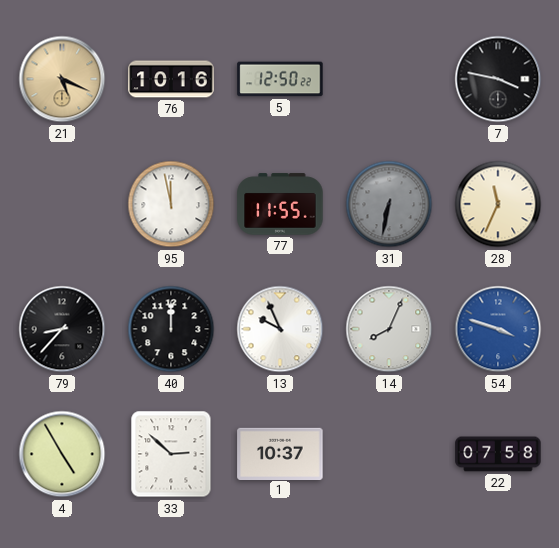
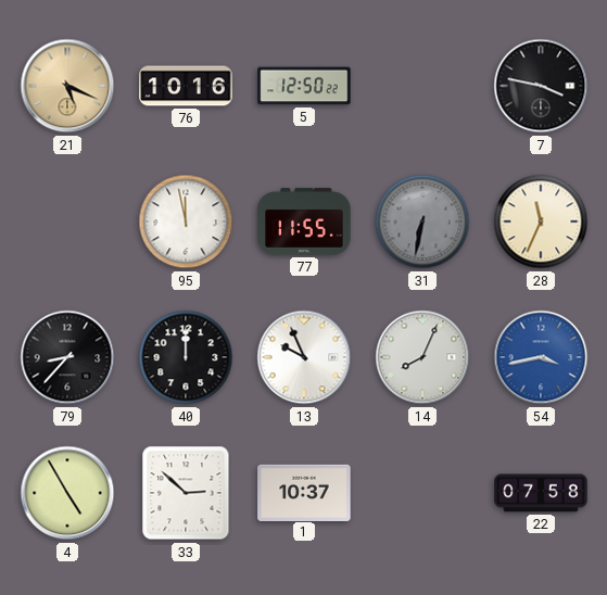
54: 3:48 -> 3:43 (541, 357)
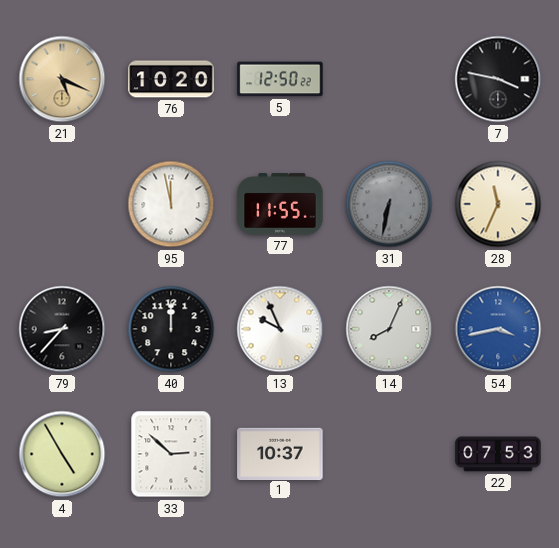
76: 10:16 -> 10:20 (171, 79)
22: 07:58 -> 07:53 (498, 454)
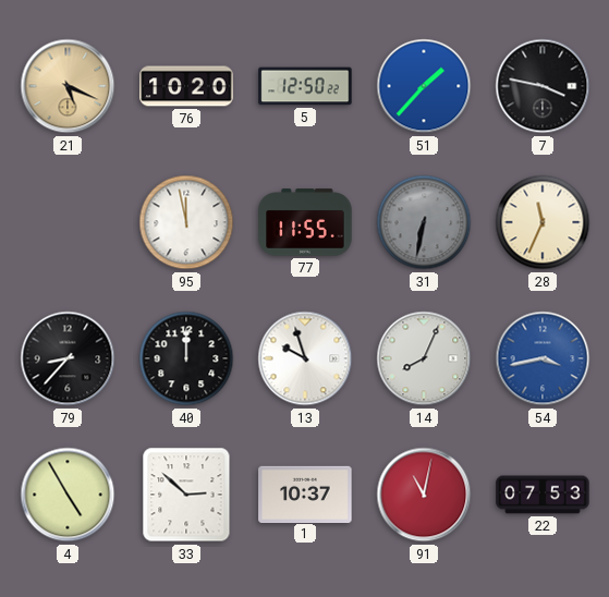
51: none -> 1:37 (424, 86)
13: 9:56 -> 9:57 (305, 358)
91: none -> 11:02 (424, 495)
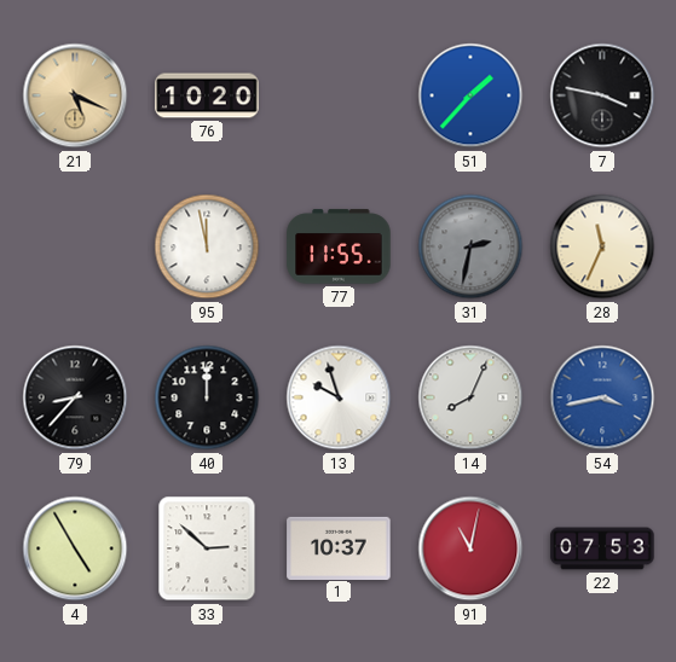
5: 12:50 -> none (305, 86)
31: 6:32 -> 2:32 (470, 246)
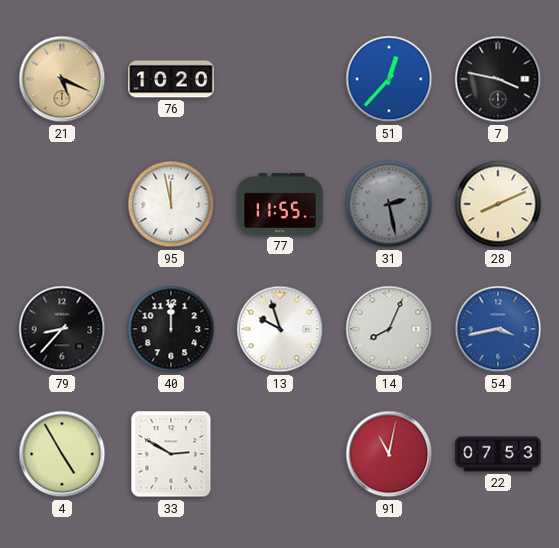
51: 1:37 -> 12:37 (389, 79)
31: 2:32 -> 2:28 (389, 204)
28: 11:34 -> 8:11 (498, 204)
33: 2:52 -> 2:50 (171, 454)
1: 10:37 -> none (339, 547)
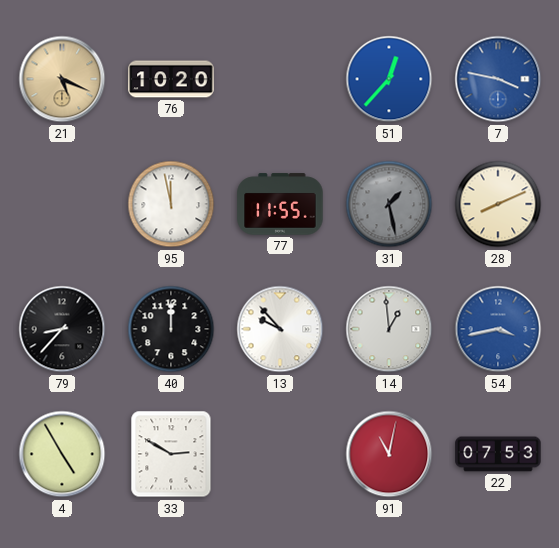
7 dial: black -> blue (498, 79)
31: 2:28 -> 1:28 (389, 204)
13: 9:57 -> 9:53 (280, 329)
14: 8:04 -> 12:59 (389, 329)
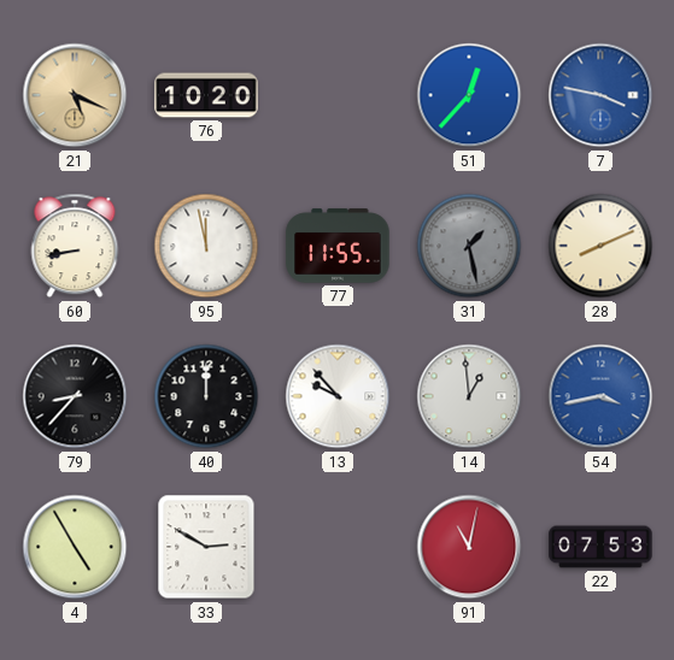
60: none -> 8:43 (75, 246)
